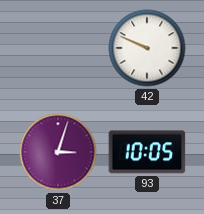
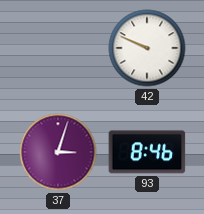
93: 10:05 -> 8:46 (147, 152)
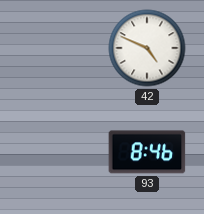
42: 9:49 -> 4:49 (147, 48)
37: 3:03 -> none (58, 152)
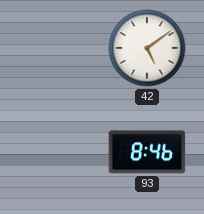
42: 4:49 -> 5:09 (147, 48)
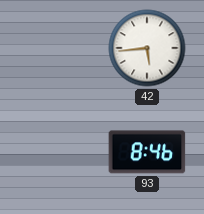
42: 5:09 -> 5:44 (147, 48)
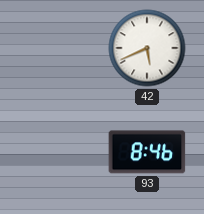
42: 5:44 -> 5:41 (147, 48)
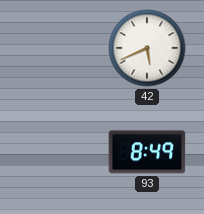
93: 8:46 -> 8:49 (147, 152)
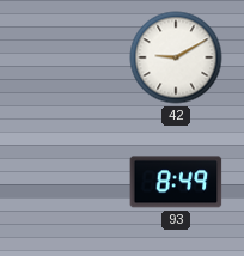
42: 5:41 -> 9:10 (176, 57)
